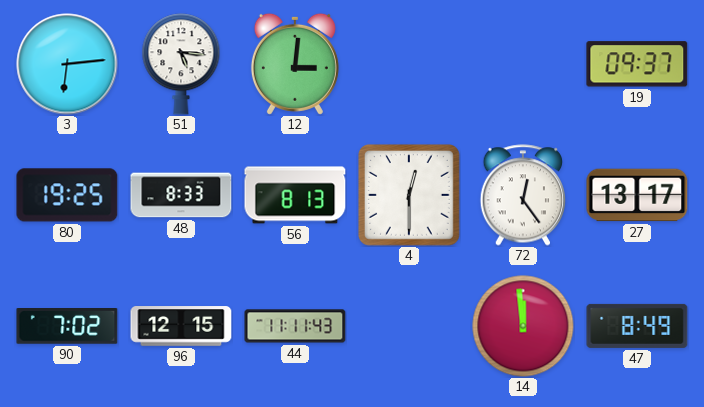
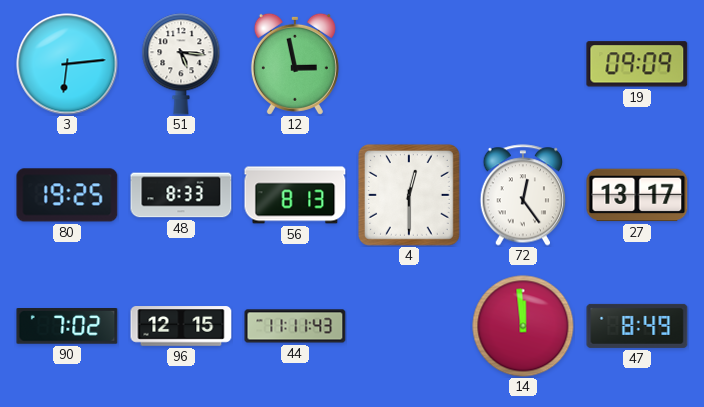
12: 3:01 -> 2:58 (295, 64)
19: 09:37 -> 09:09 (637, 64)
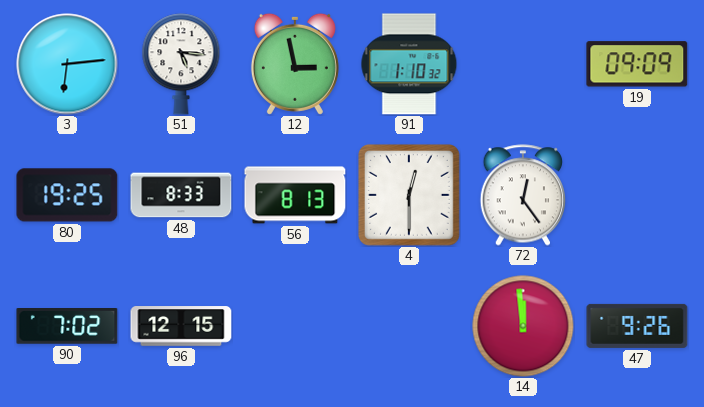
91: none -> 1:10 (409, 64)
27: 13:17 -> none (637, 195)
44: 11:11 -> none (295, 326)
47: 8:49 -> 9:26 (637, 326)
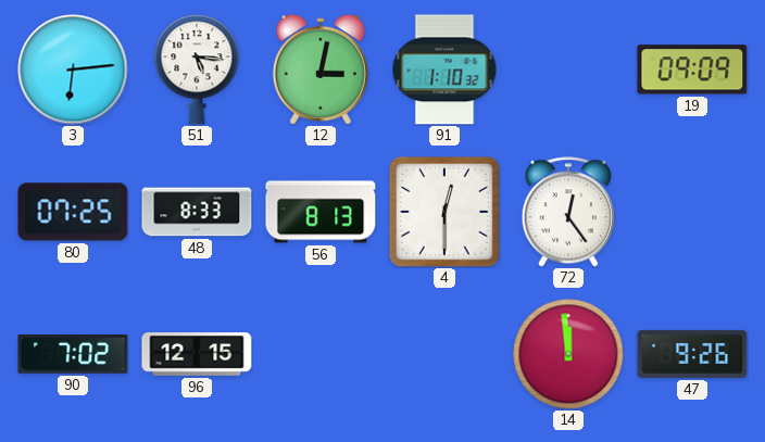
12: 2:58 -> 3:02 (321, 70)
80: 19:25 -> 07:25 (73, 212)
